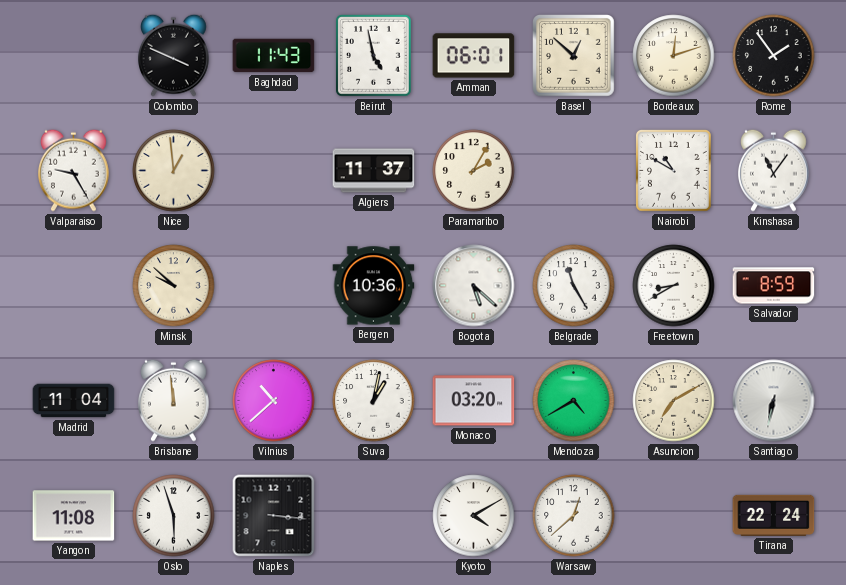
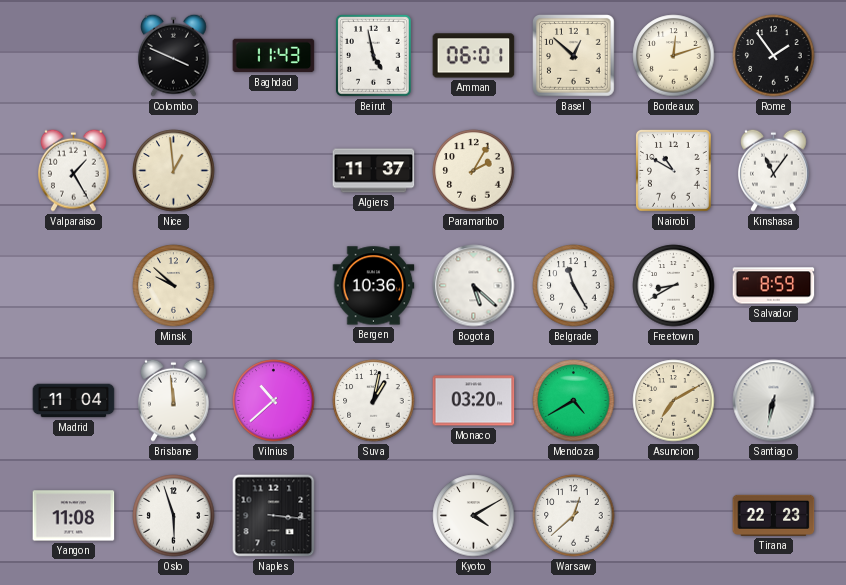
Valparaiso: 9:25 -> 1:25 (74, 170)
Tirana: 22:24 -> 22:23 (774, 515)
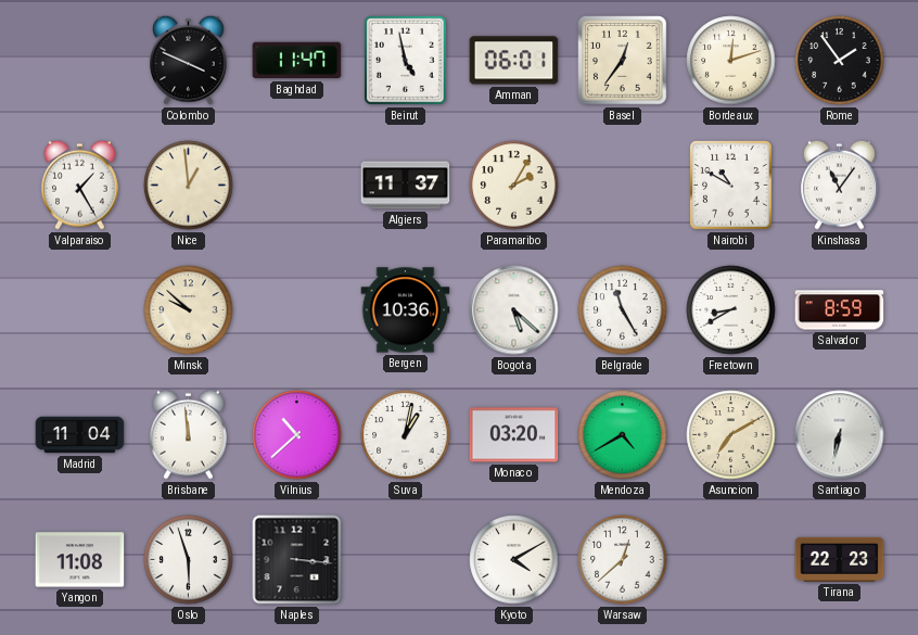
Baghdad: 11:43 -> 11:47 (297, 61)
Basel: 12:52 -> 12:36 (623, 61)
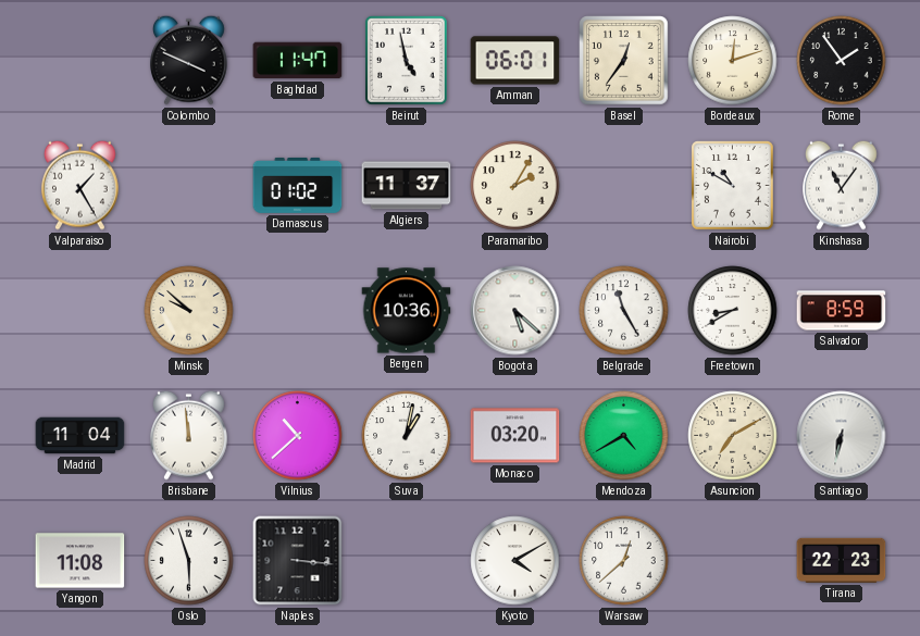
Nice: 12:59 -> none (189, 186)
Damascus: none -> 01:02 (298, 185)
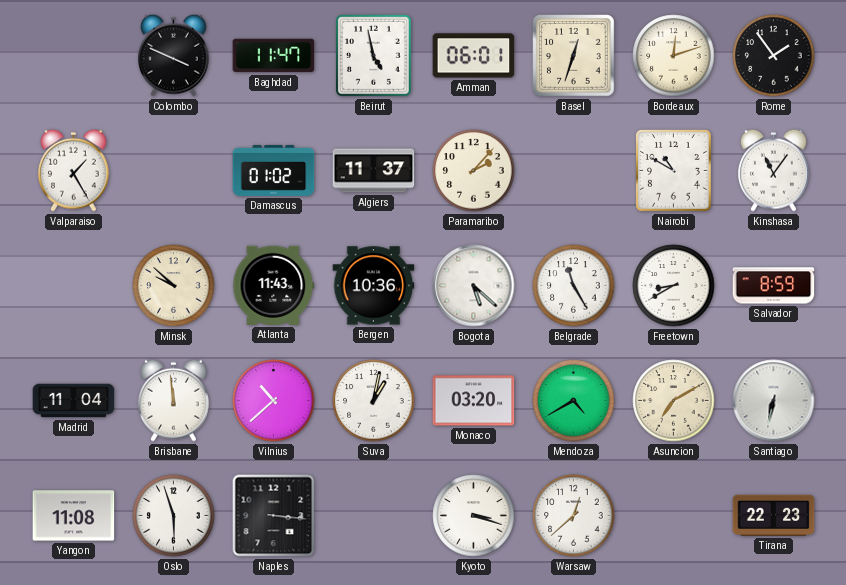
Basel: 12:36 -> 12:33 (574, 56)
Paramaribo: 2:05 -> 2:07 (474, 171)
Atlanta: none -> 11:43 (274, 285)
Kyoto: 4:10 -> 3:18 (474, 516)
